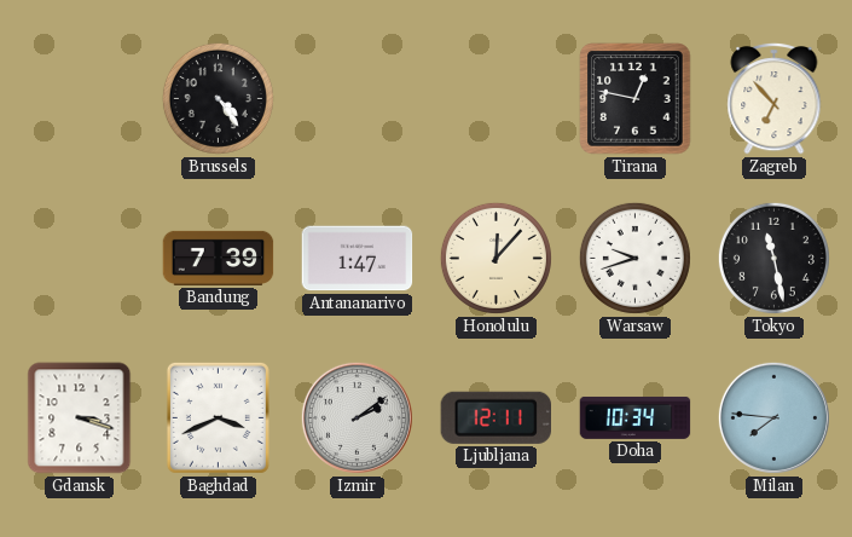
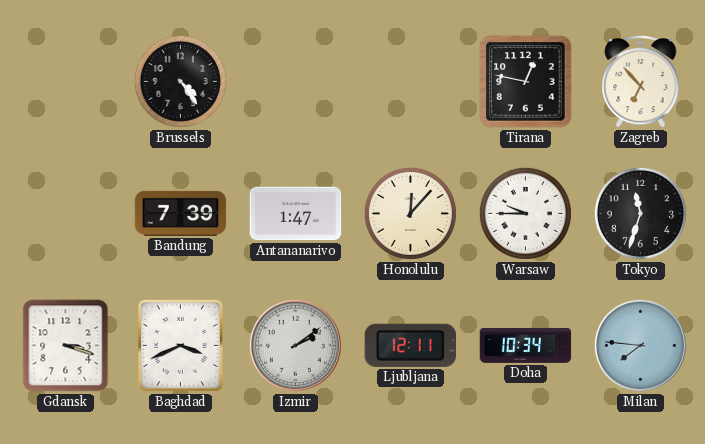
Warsaw: 9:42 -> 9:45 (525, 213)
Tokyo: 11:28 -> 11:33 (640, 213)
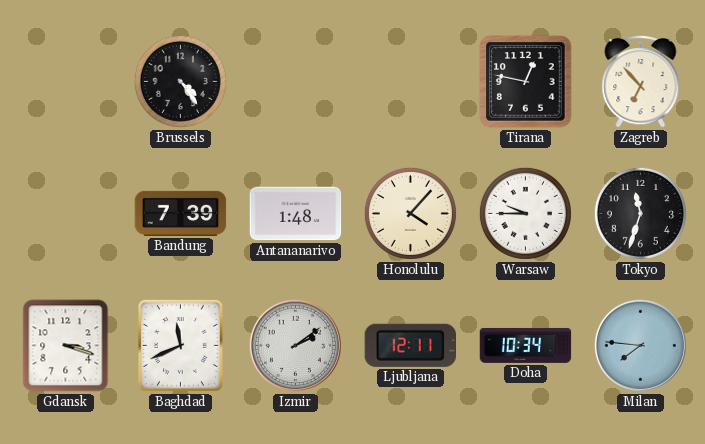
Antananarivo: 1:47 -> 1:48 (296, 214)
Honolulu: 12:07 -> 4:07 (410, 213)
Baghdad: 3:41 -> 11:41 (180, 345)
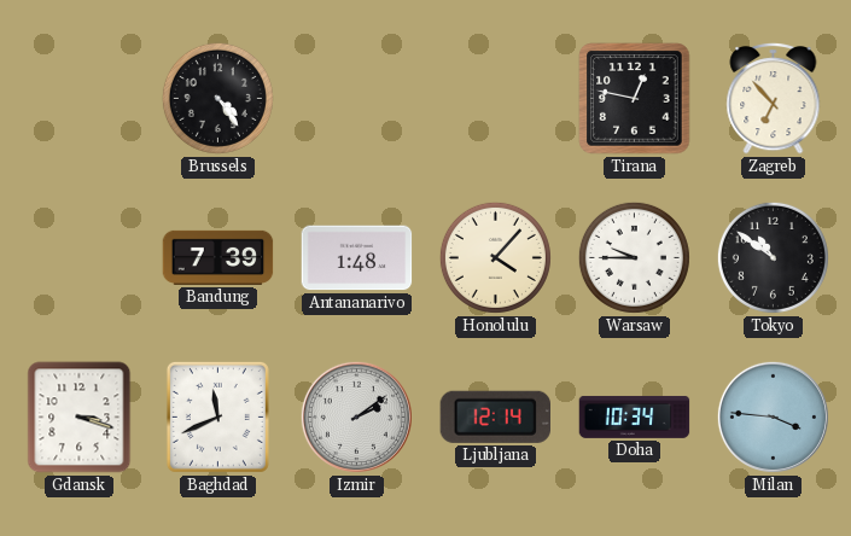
Tokyo: 11:33 -> 10:51 (773, 257)
Ljubljana: 12:11 -> 12:14 (495, 416)
Milan: 7:46 -> 3:46 (773, 416)
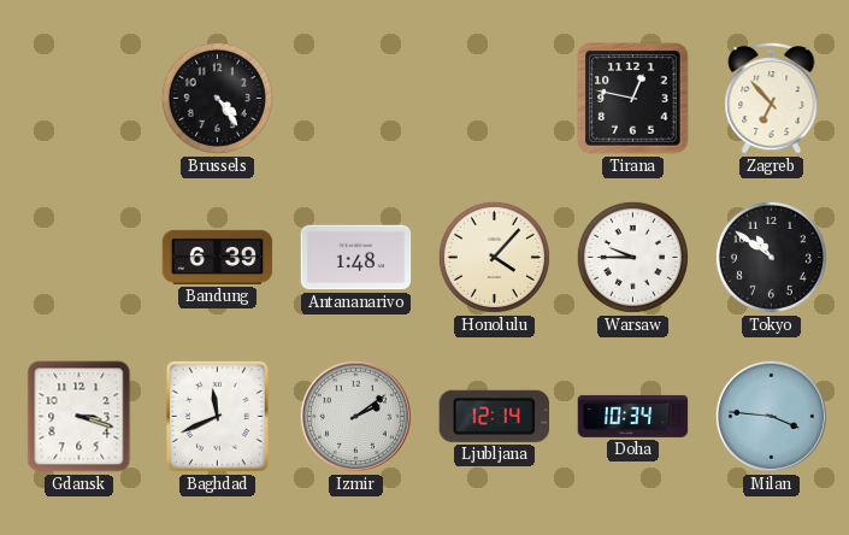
Bandung: 7:39 -> 6:39 (218, 257)
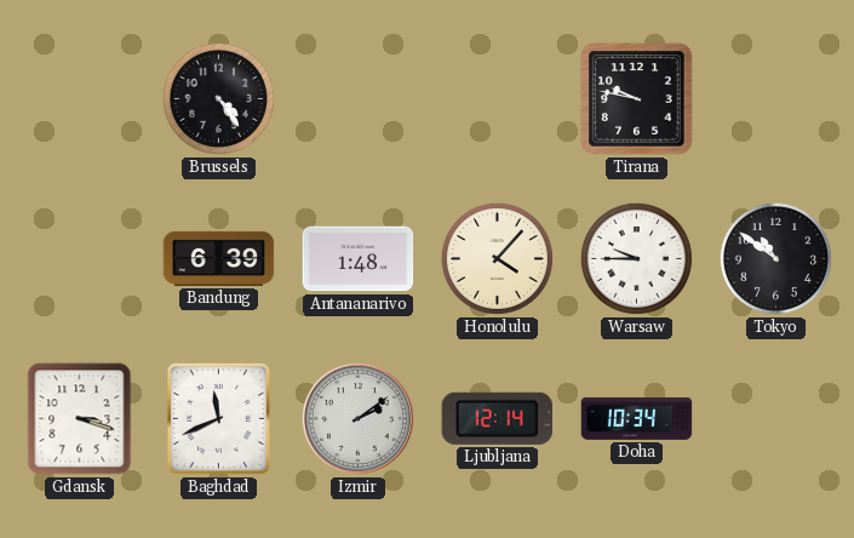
Tirana: 12:47 -> 9:47 (637, 99)
Zagreb: 6:53 -> none (772, 98)
Milan: 3:46 -> none (771, 416)
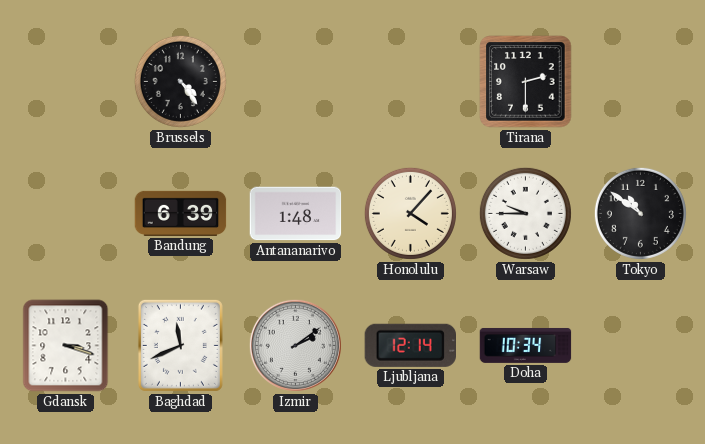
Tirana: 9:47 -> 2:30 (526, 82)
